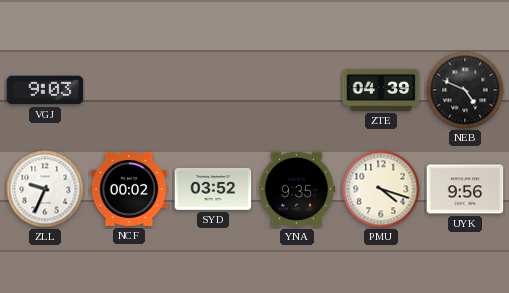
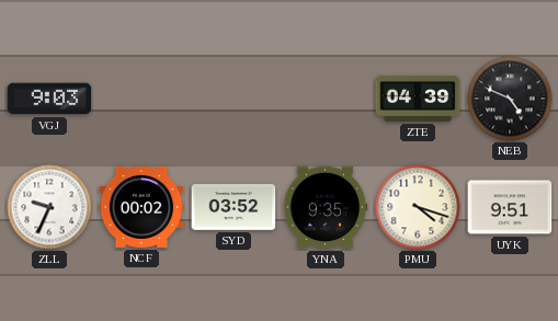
UYK: 9:56 -> 9:51 (510, 207)
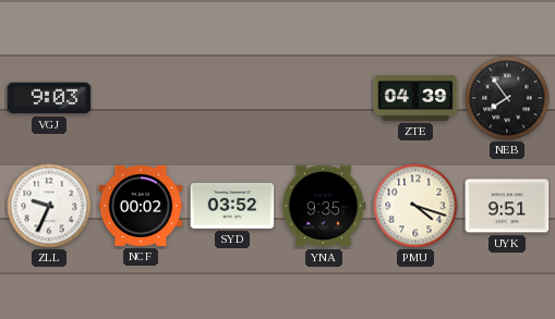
NEB: 4:49 -> 7:54 (507, 98)
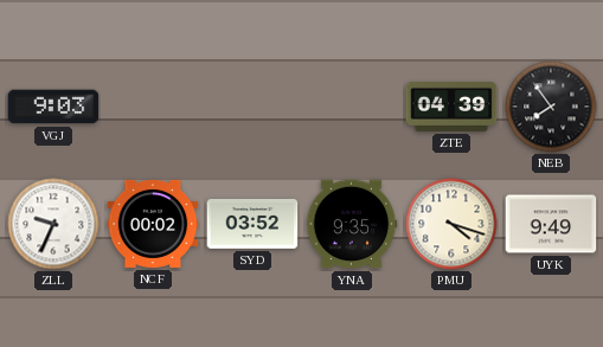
UYK: 9:51 -> 9:49 (551, 224)
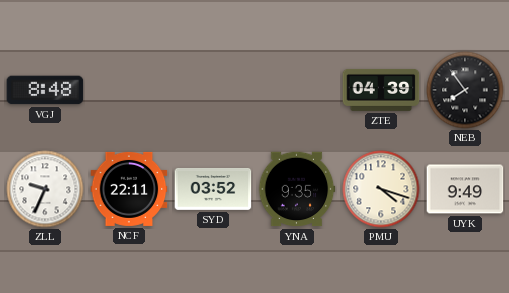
VGJ: 9:03 -> 8:48 (45, 90)
NCF: 00:02 -> 22:11 (129, 189)
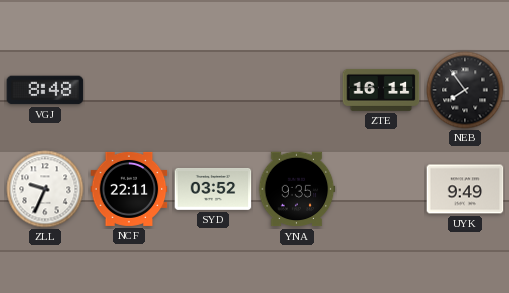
ZTE: 04:39 -> 16:11 (381, 90)
PMU: 4:18 -> none (381, 189)
